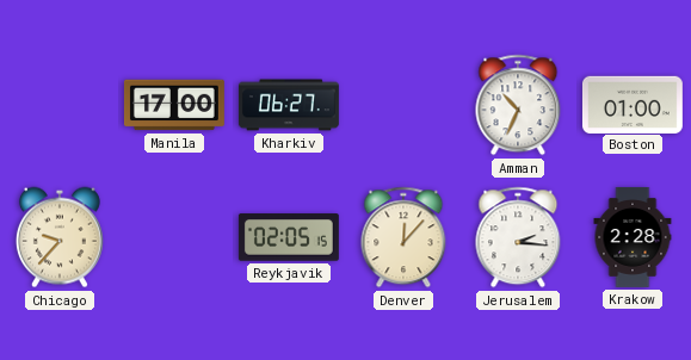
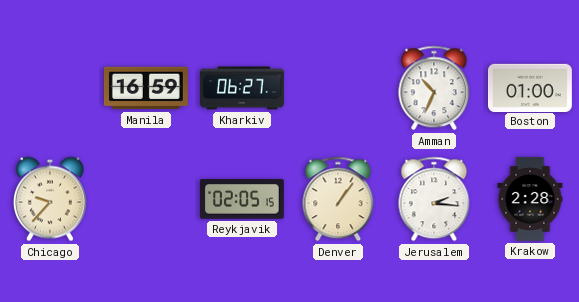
Manila: 17:00 -> 16:59 (146, 88)
Denver: 12:07 -> 1:06 (338, 199)
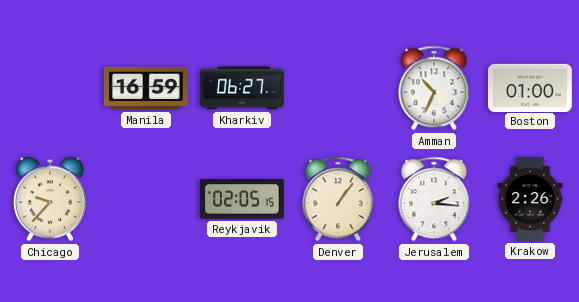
Krakow: 2:28 -> 2:26 (530, 199)
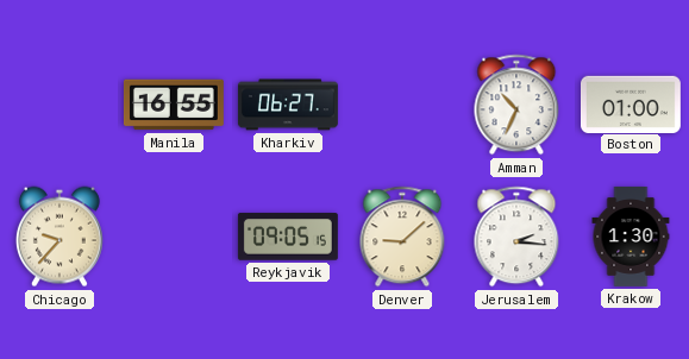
Manila: 16:59 -> 16:55 (174, 105)
Reykjavik: 02:05 -> 09:05 (288, 237)
Denver: 1:06 -> 9:08 (402, 237)
Krakow: 2:26 -> 1:30 (631, 237)
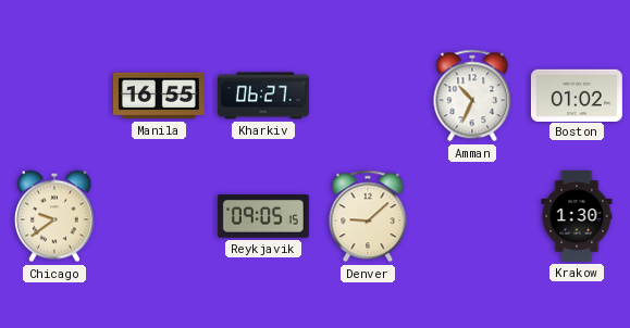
Boston: 01:00 -> 01:02 (577, 94)
Chicago: 9:37 -> 9:39 (54, 216)
Jerusalem: 2:16 -> none (516, 237)
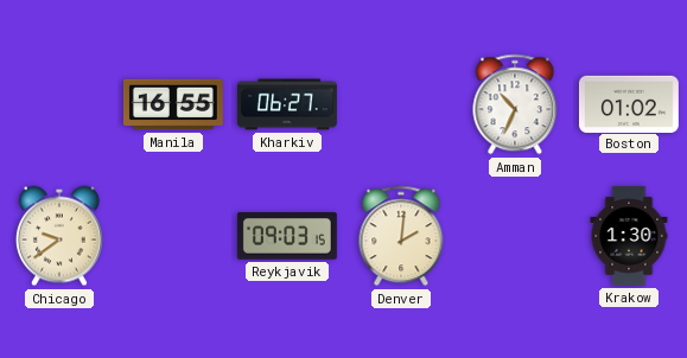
Reykjavik: 09:05 -> 09:03 (287, 236)
Denver: 9:08 -> 2:01 (401, 236)
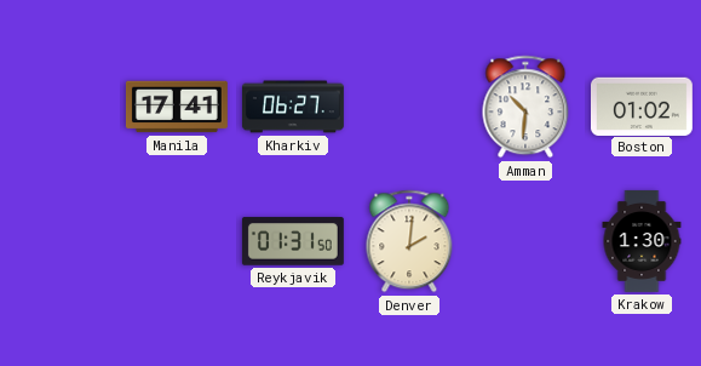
Manila: 16:55 -> 17:41 (177, 107)
Amman: 10:34 -> 10:31 (525, 107)
Chicago: 9:39 -> none (59, 236)
Reykjavik: 09:03 -> 01:31 (293, 241)
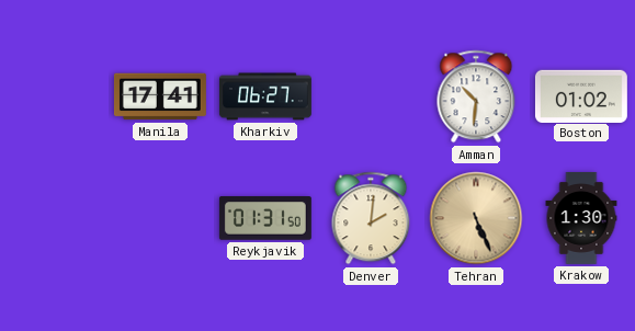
Tehran: none -> 5:26 (476, 218)
